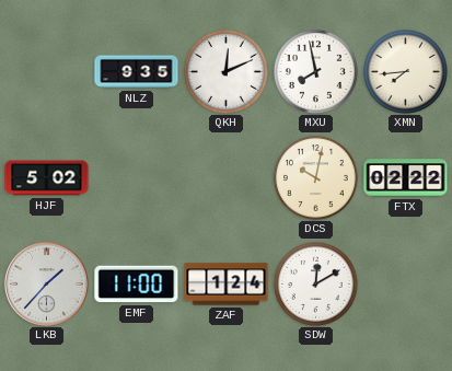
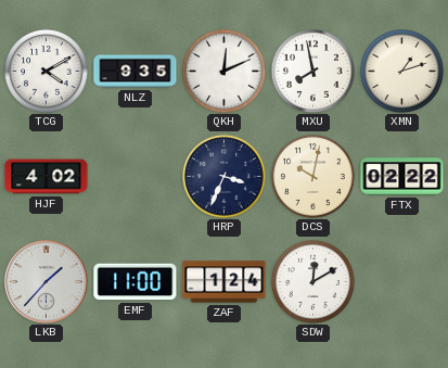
TCG: none -> 4:10 (46, 71)
XMN: 7:44 -> 1:12 (401, 71)
HJF: 5:02 -> 4:02 (47, 177)
HRP: none -> 3:34 (223, 176)
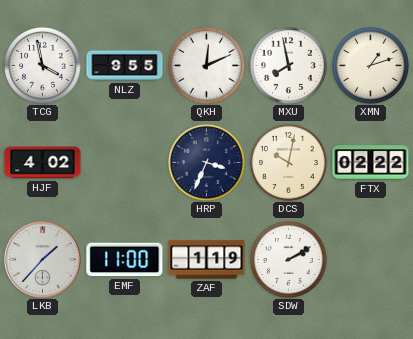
TCG: 4:10 -> 3:58 (42, 65)
NLZ: 9:35 -> 9:55 (125, 66)
ZAF: 1:24 -> 1:19 (207, 260)
SDW: 12:10 -> 2:10 (288, 259)
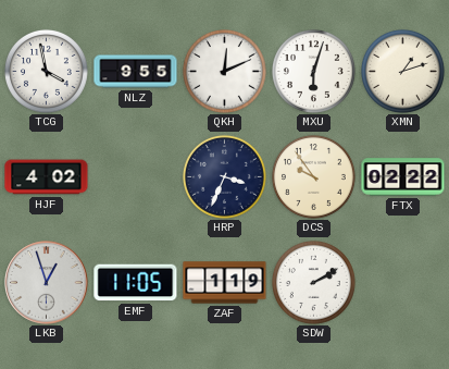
MXU: 7:58 -> 6:03 (313, 71)
DCS: 10:02 -> 9:54 (313, 176)
LKB: 1:37 -> 12:57 (47, 283)
EMF: 11:00 -> 11:05 (136, 283)
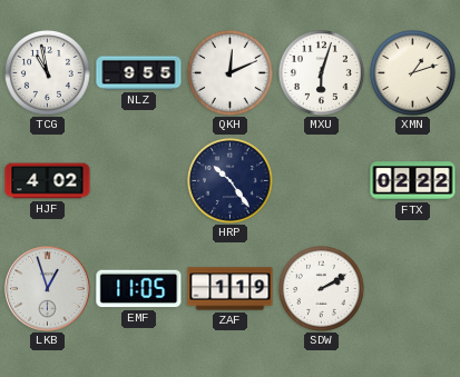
TCG: 3:58 -> 10:58 (47, 72)
HRP: 3:34 -> 10:24 (229, 180)
DCS: 9:54 -> none (313, 176)
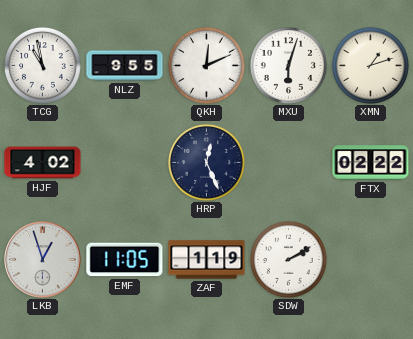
HRP: 10:24 -> 12:26 (206, 162)
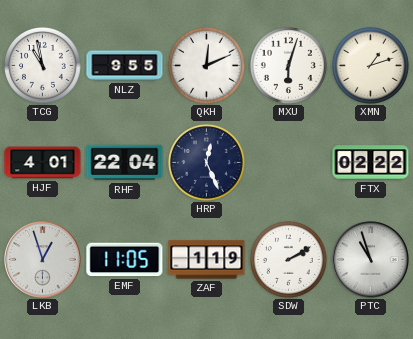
HJF: 4:02 -> 4:01 (43, 163)
RHF: none -> 22:04 (125, 163)
PTC: none -> 10:57 (371, 260)
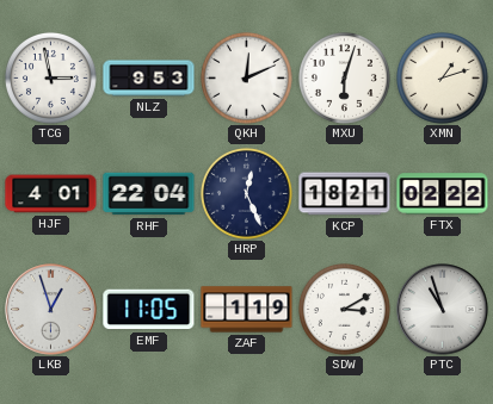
TCG: 10:58 -> 2:58 (50, 77)
NLZ: 9:55 -> 9:53 (149, 79)
KCP: none -> 18:21 (345, 194)
SDW: 2:10 -> 3:10 (344, 309)
